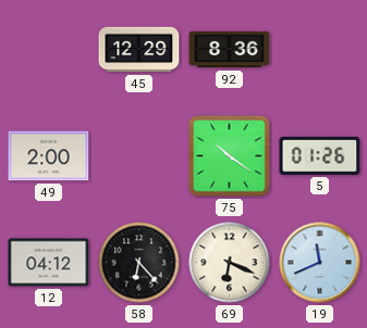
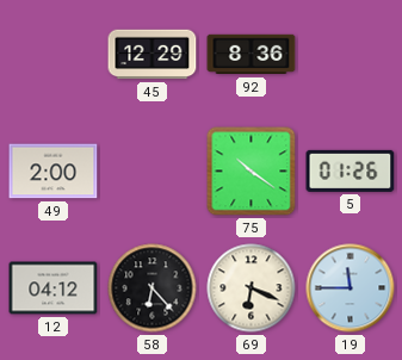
19: 11:41 -> 11:45 (351, 288)
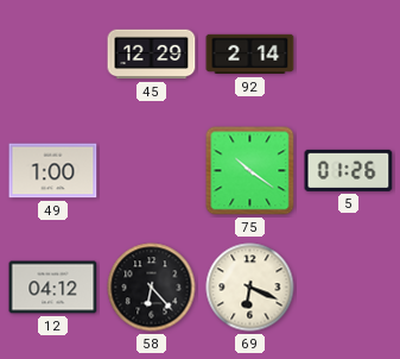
92: 8:36 -> 2:14 (250, 55)
49: 2:00 -> 1:00 (53, 171)
19: 11:45 -> none (351, 288)
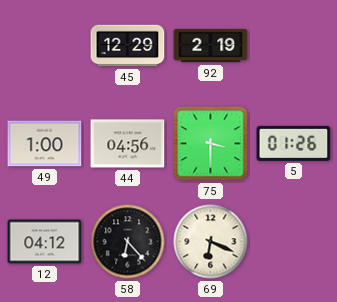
92: 2:14 -> 2:19 (211, 46)
44: none -> 04:56 (128, 144)
75: 10:21 -> 3:30 (211, 144)
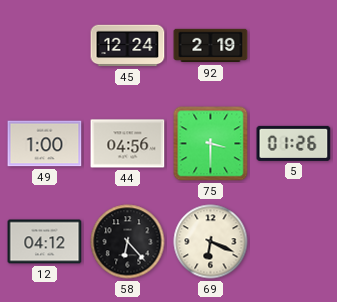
45: 12:29 -> 12:24 (128, 46)
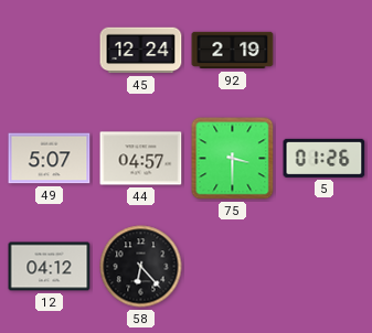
49: 1:00 -> 5:07 (50, 159)
44: 04:56 -> 04:57 (141, 159)
69: 6:19 -> none (211, 242)
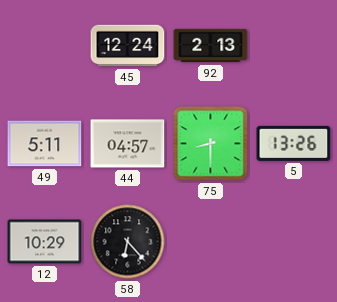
92: 2:19 -> 2:13 (211, 46)
49: 5:07 -> 5:11 (45, 144)
75: 3:30 -> 8:30 (211, 144)
5: 01:26 -> 13:26 (294, 143)
12: 04:12 -> 10:29 (45, 242)
